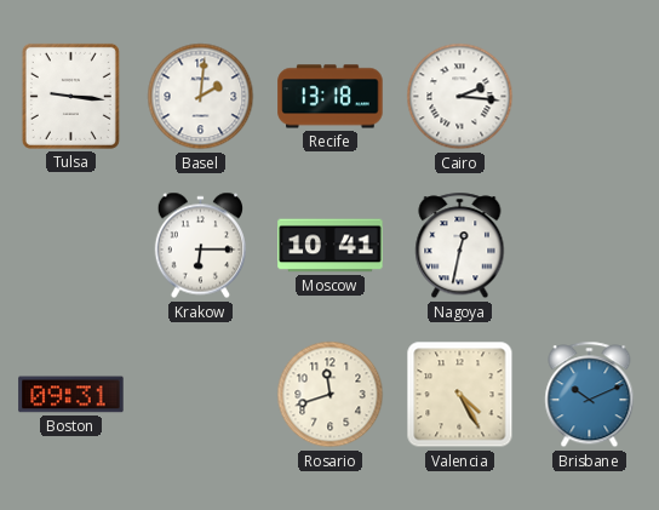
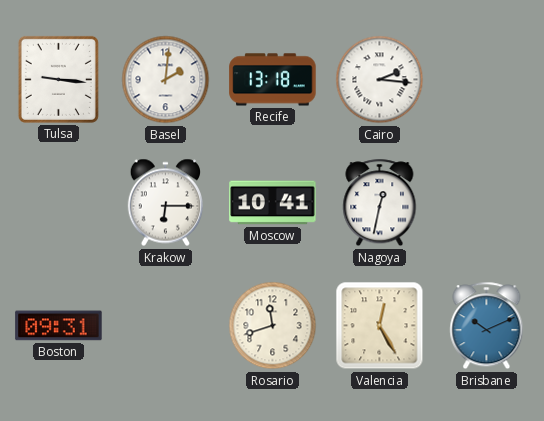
Valencia: 4:25 -> 12:25 (380, 326)
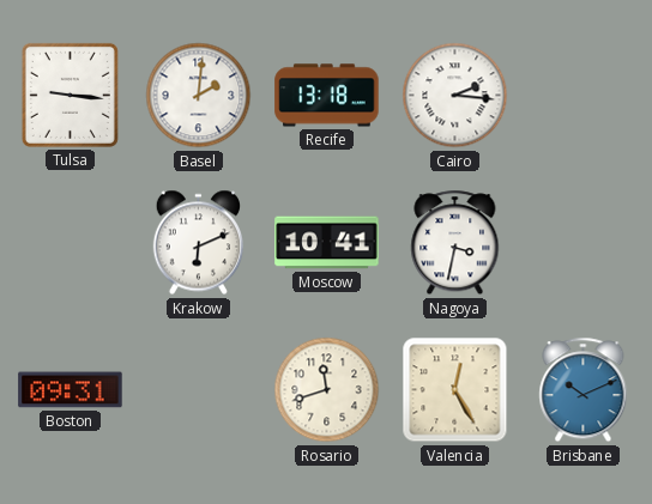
Krakow: 6:15 -> 6:11 (198, 243)
Nagoya: 12:32 -> 3:32 (455, 243)
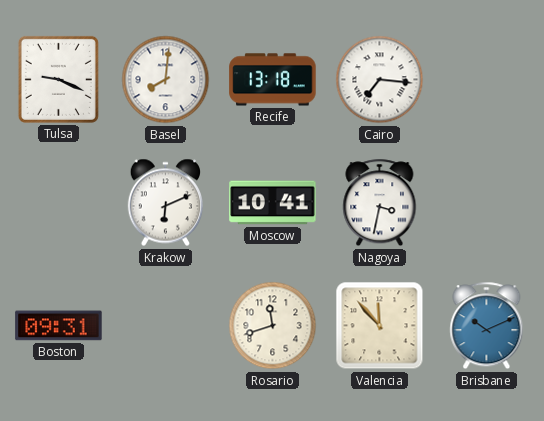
Tulsa: 9:16 -> 9:19 (58, 79)
Basel: 2:01 -> 8:01 (166, 80)
Cairo: 2:16 -> 7:16 (380, 80)
Valencia: 12:25 -> 11:53 (380, 326)
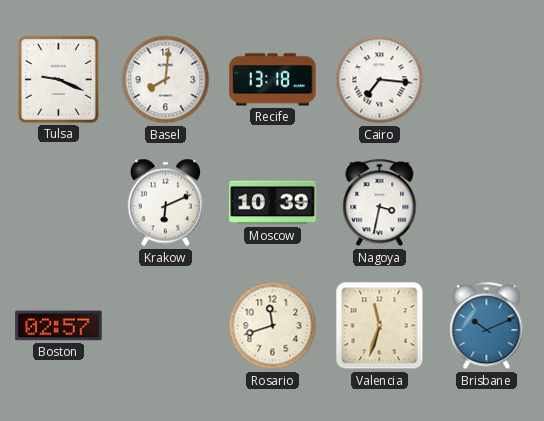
Moscow: 10:41 -> 10:39 (273, 203)
Boston: 09:31 -> 02:57 (59, 326)
Valencia: 11:53 -> 11:33 (380, 326)
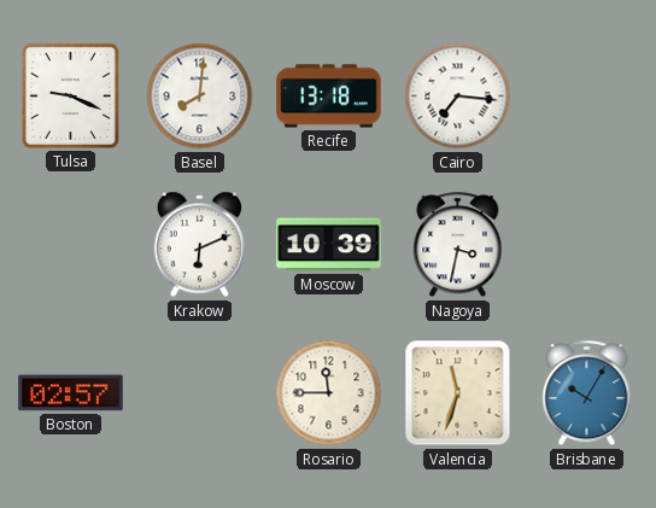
Rosario: 11:42 -> 11:45 (329, 393)
Brisbane: 10:11 -> 10:05 (587, 393)
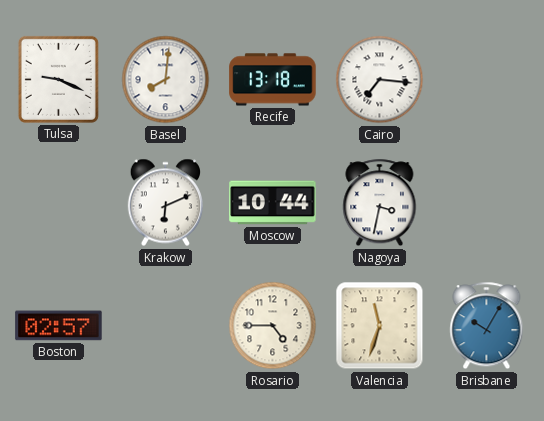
Moscow: 10:39 -> 10:44 (273, 203)
Rosario: 11:45 -> 4:45 (273, 326)
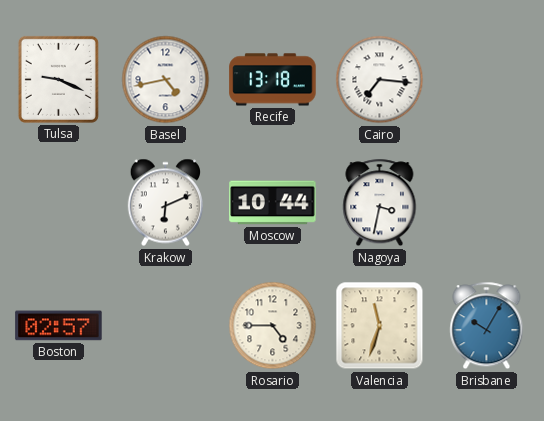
Basel: 8:01 -> 4:43 (166, 80)
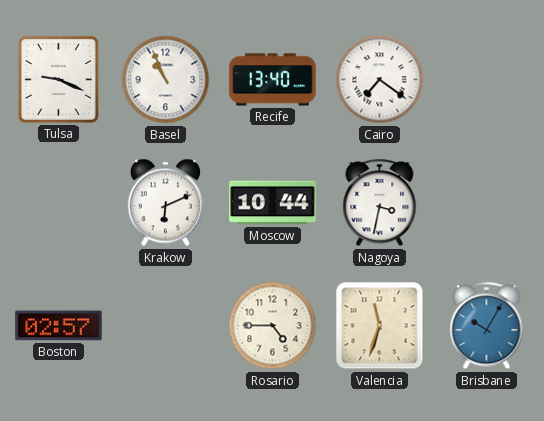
Basel: 4:43 -> 10:56 (166, 80)
Recife: 13:18 -> 13:40 (273, 80)
Cairo: 7:16 -> 7:21 (380, 80)
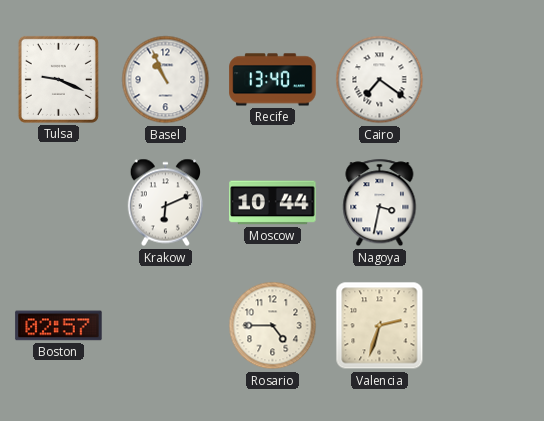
Valencia: 11:33 -> 2:33 (380, 326)
Brisbane: 10:05 -> none (487, 326)
